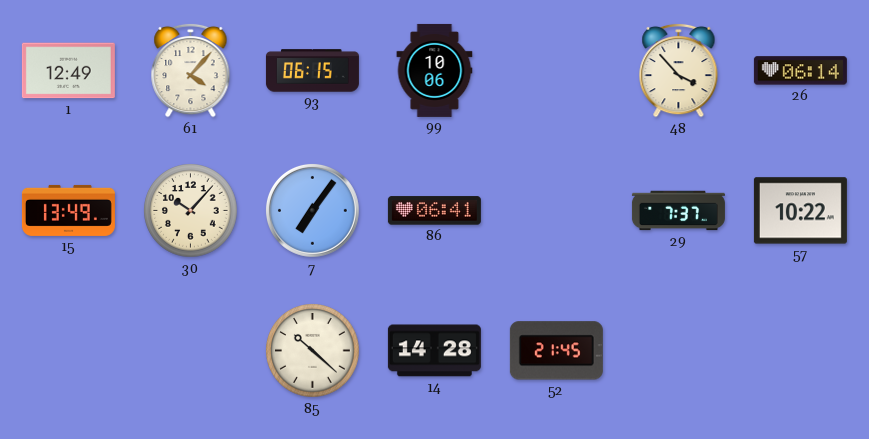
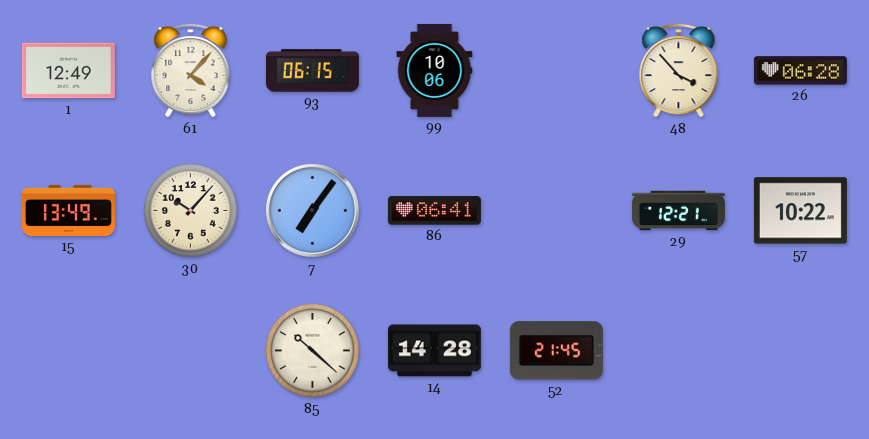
26: 06:14 -> 06:28 (800, 71)
29: 7:37 -> 12:21 (678, 211)
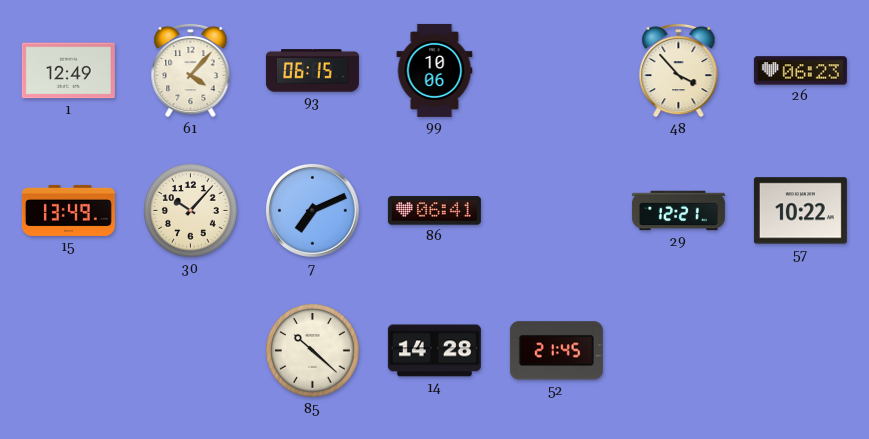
26: 06:28 -> 06:23 (800, 71)
7: 7:06 -> 7:11 (312, 210)
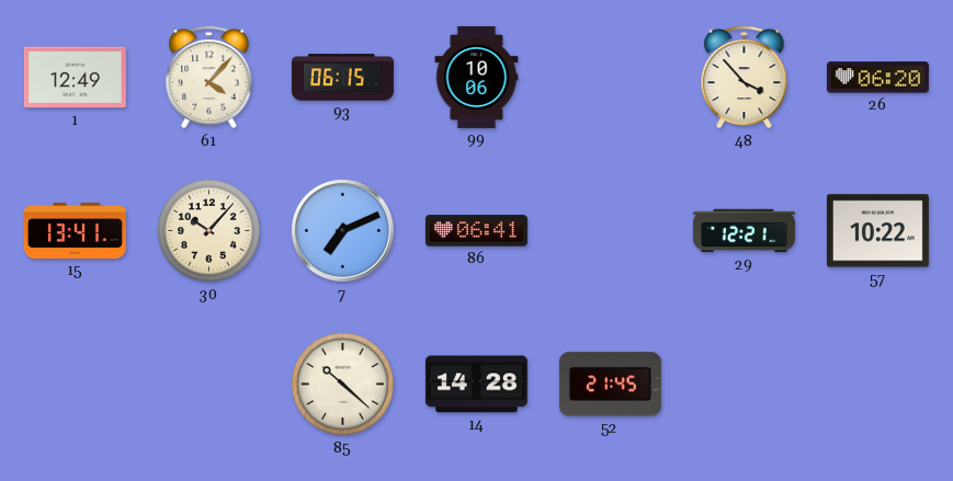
26: 06:23 -> 06:20 (877, 78)
15: 13:49 -> 13:41 (75, 230)
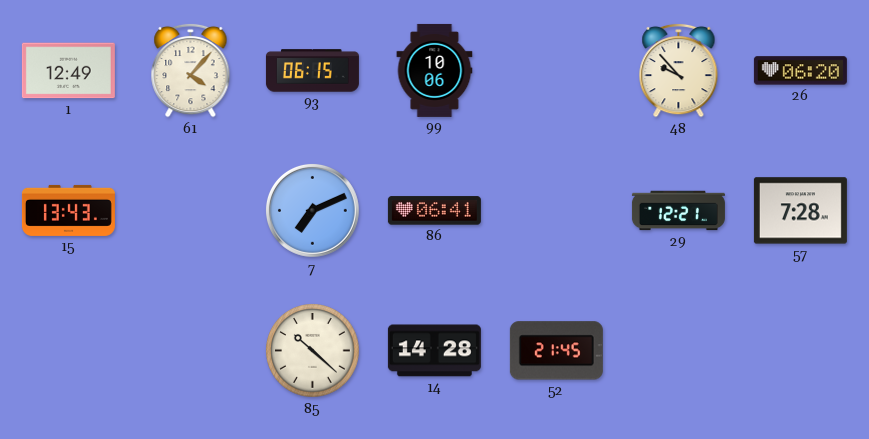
48: 3:53 -> 9:53 (679, 70)
15: 13:41 -> 13:43 (68, 210)
30: 10:07 -> none (209, 231)
57: 10:22 -> 7:28 (800, 211)
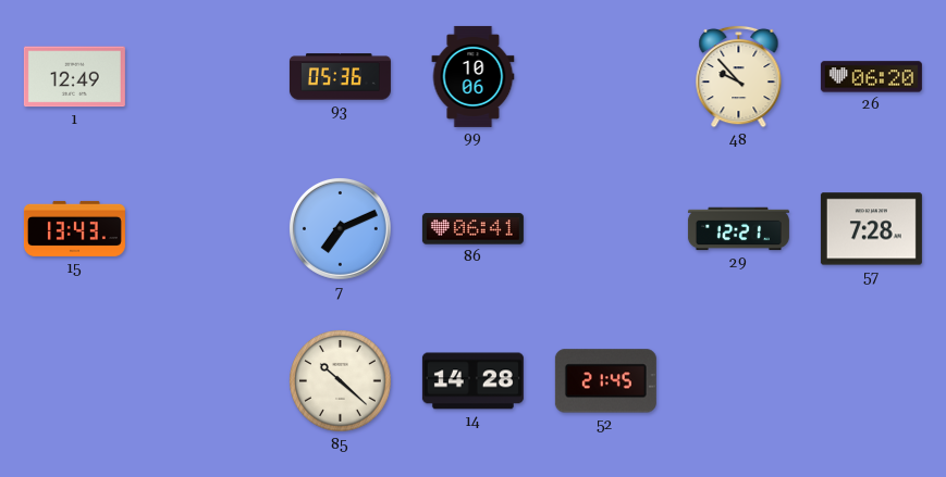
61: 4:07 -> none (191, 70)
93: 06:15 -> 05:36 (340, 77)
